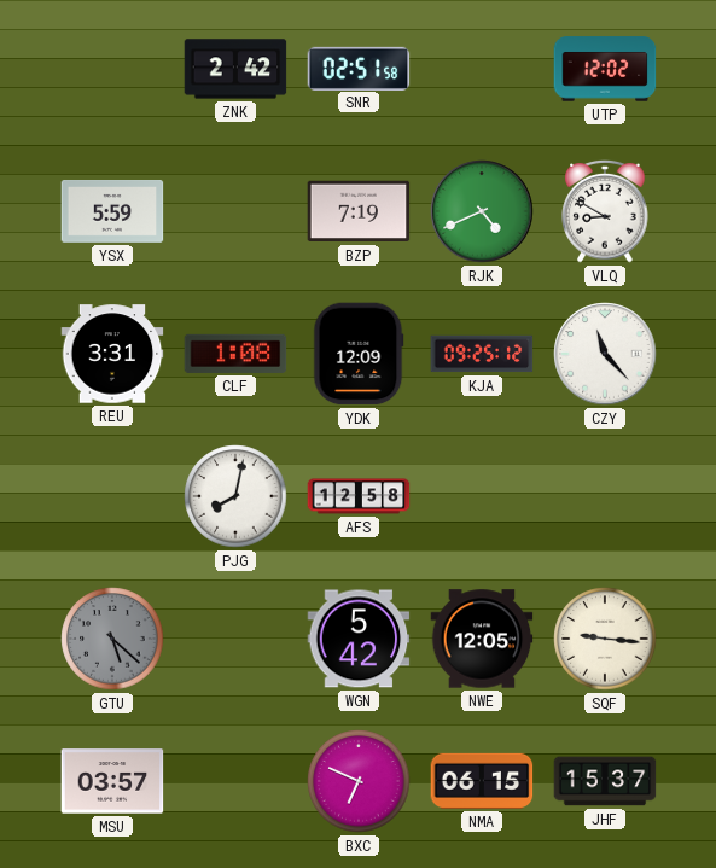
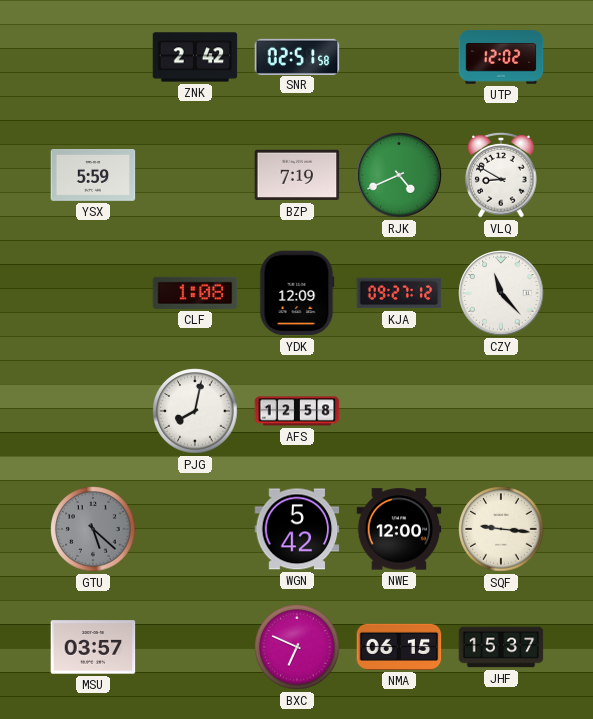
REU: 3:31 -> none (112, 354)
KJA: 09:25 -> 09:27 (399, 293)
NWE: 12:05 -> 12:00 (399, 529)
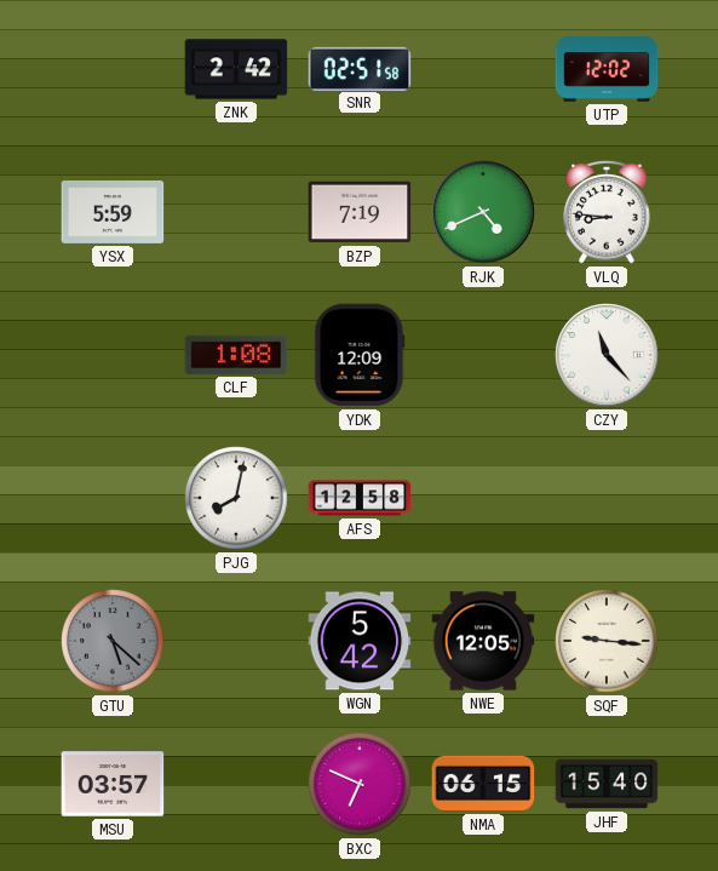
VLQ: 8:50 -> 8:46 (607, 213)
KJA: 09:27 -> none (399, 293)
NWE: 12:00 -> 12:05 (483, 641)
JHF: 15:37 -> 15:40 (607, 784)
